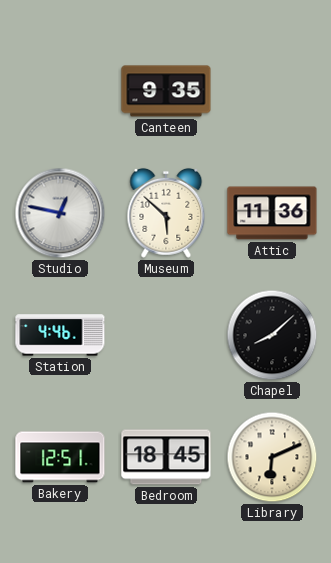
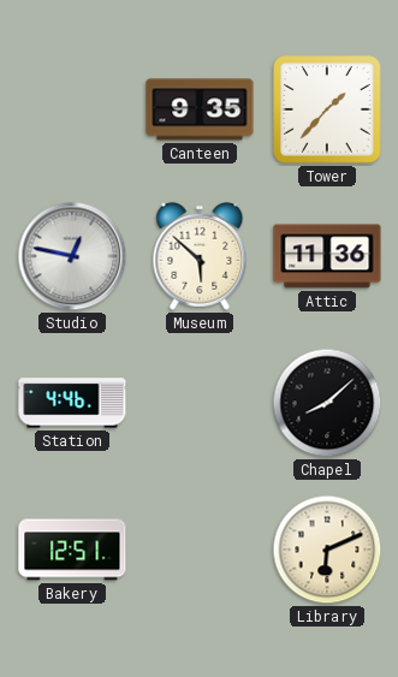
Tower: none -> 1:37 (328, 111)
Bedroom: 18:45 -> none (166, 457)
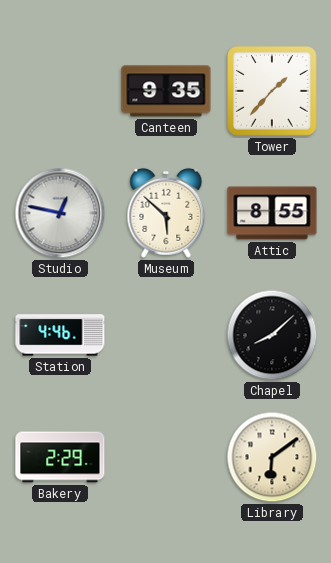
Attic: 11:36 -> 8:55 (272, 213)
Bakery: 12:51 -> 2:29 (60, 457)
Library: 6:11 -> 6:09 (272, 457)
